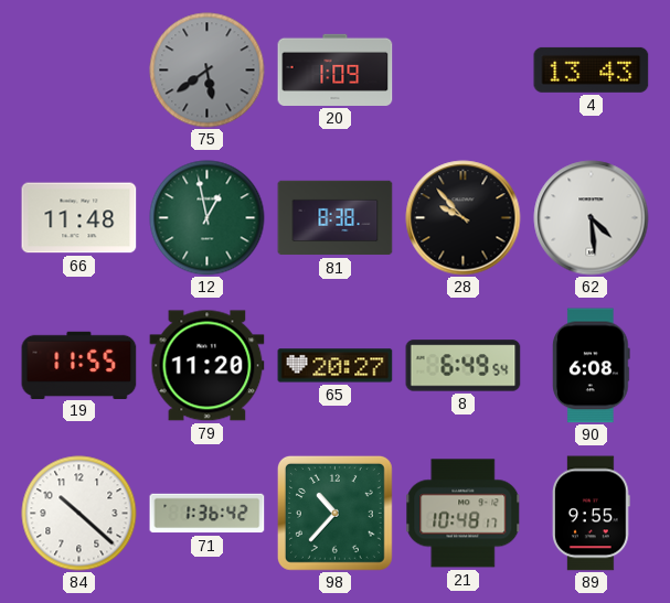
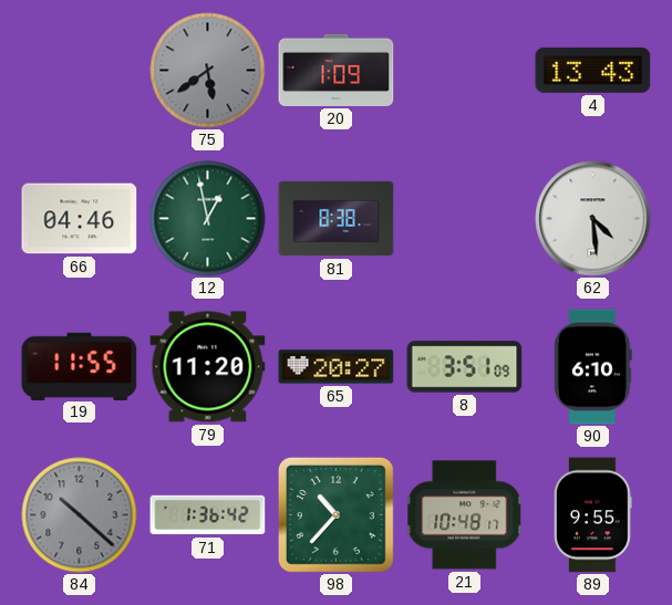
66: 11:48 -> 04:46 (80, 219)
28: 9:53 -> none (464, 218)
8: 6:49 -> 3:51 (465, 367)
90: 6:08 -> 6:10 (593, 367)
84 dial: white -> grey (80, 515)
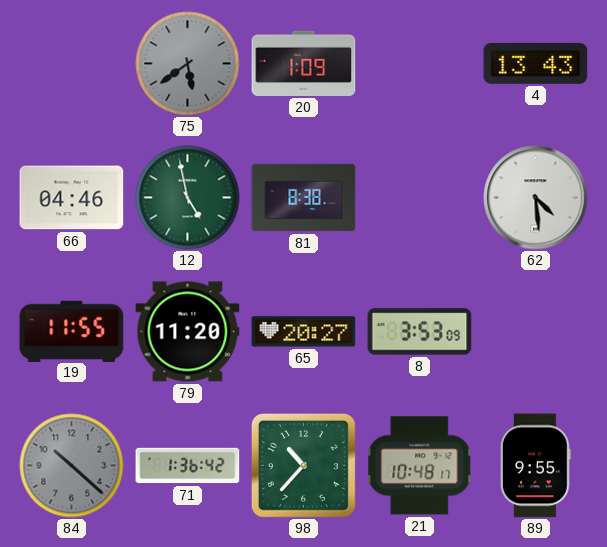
12: 12:58 -> 4:58 (188, 198)
8: 3:51 -> 3:53 (420, 332)
90: 6:10 -> none (593, 367)
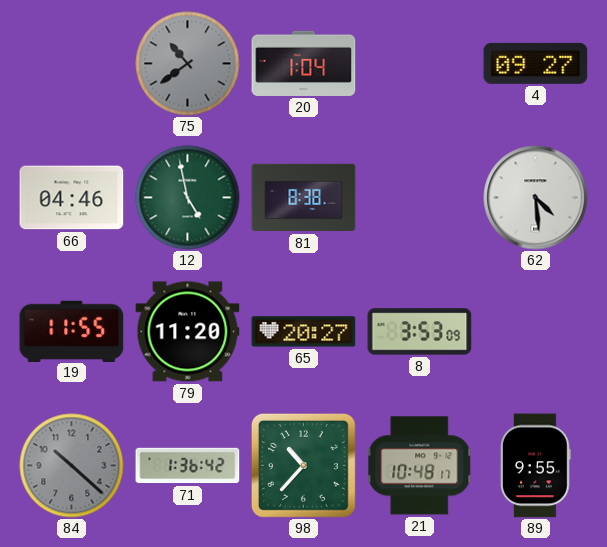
75: 5:39 -> 10:39 (188, 64)
20: 1:09 -> 1:04 (304, 63)
4: 13:43 -> 09:27 (536, 63)
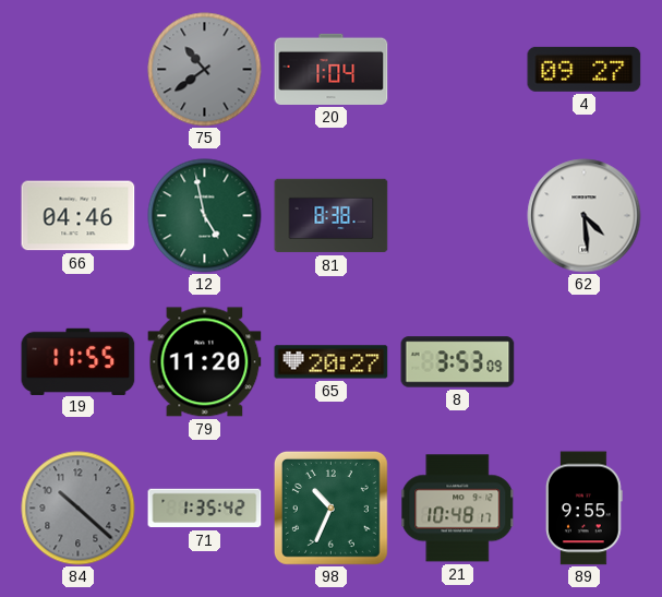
71: 1:36 -> 1:35 (205, 509)
98: 10:37 -> 10:34 (330, 508)
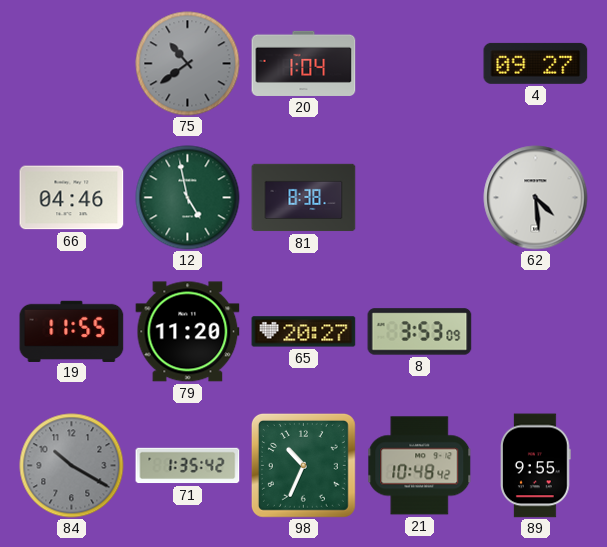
84: 10:22 -> 10:20 (72, 466)
21: 10:48:17 -> 10:48:42 (420, 466)
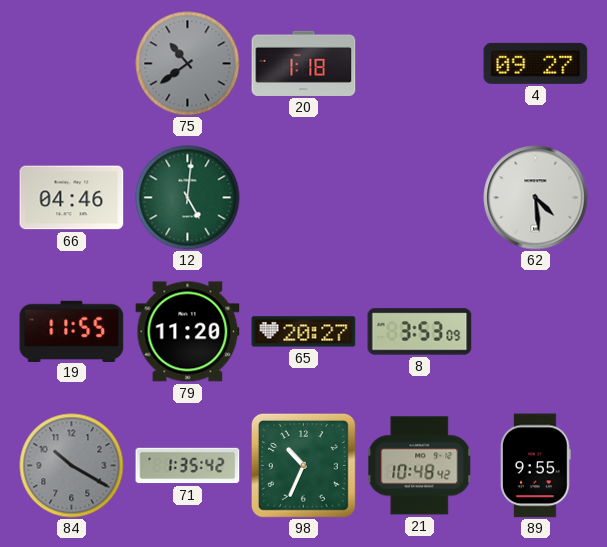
20: 1:04 -> 1:18 (304, 63)
12: 4:58 -> 5:01 (188, 198)
81: 8:38 -> none (304, 198)
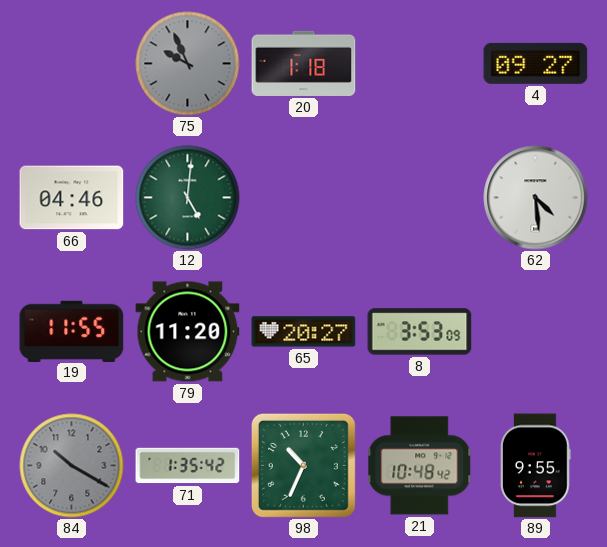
75: 10:39 -> 9:56 (188, 64)
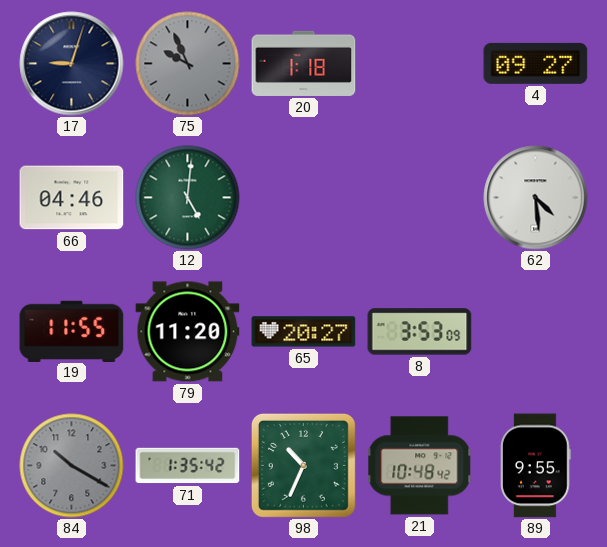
17: none -> 9:03 (72, 64)
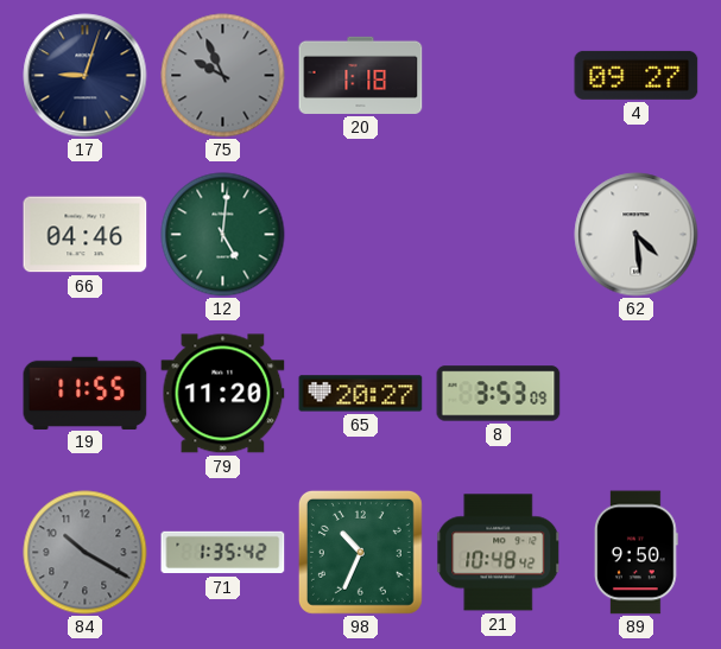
89: 9:55 -> 9:50 (637, 553)
